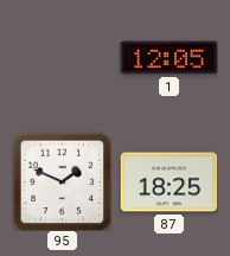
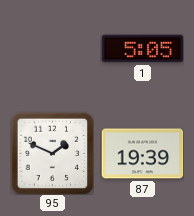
1: 12:05 -> 5:05 (142, 49)
87: 18:25 -> 19:39 (142, 154)
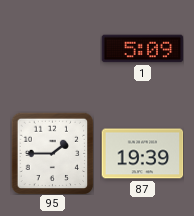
1: 5:05 -> 5:09 (142, 49)
95: 1:49 -> 1:45 (52, 153)
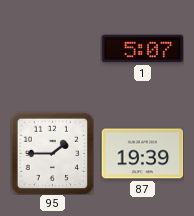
1: 5:09 -> 5:07 (142, 49)
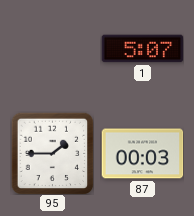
87: 19:39 -> 00:03 (142, 154)
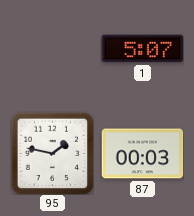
95: 1:45 -> 1:47 (52, 153)
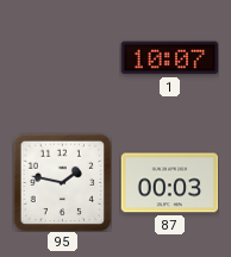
1: 5:07 -> 10:07 (169, 58)
